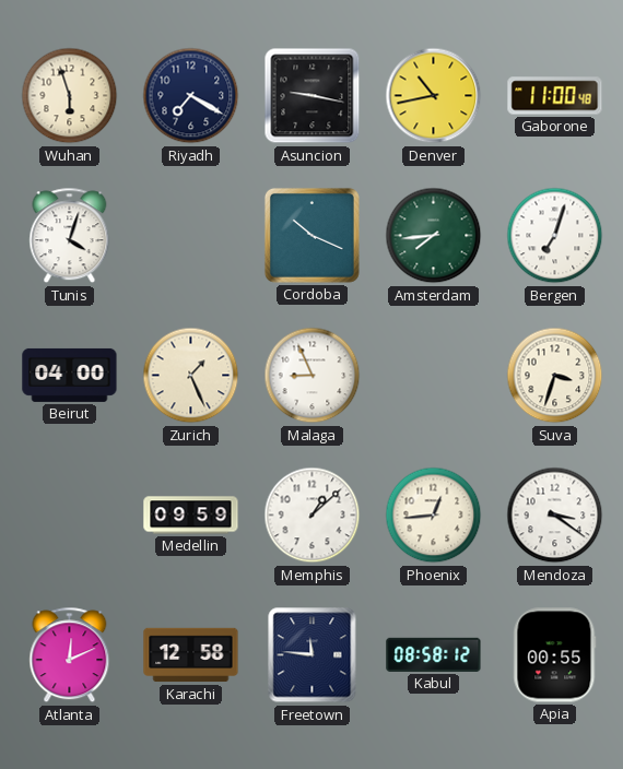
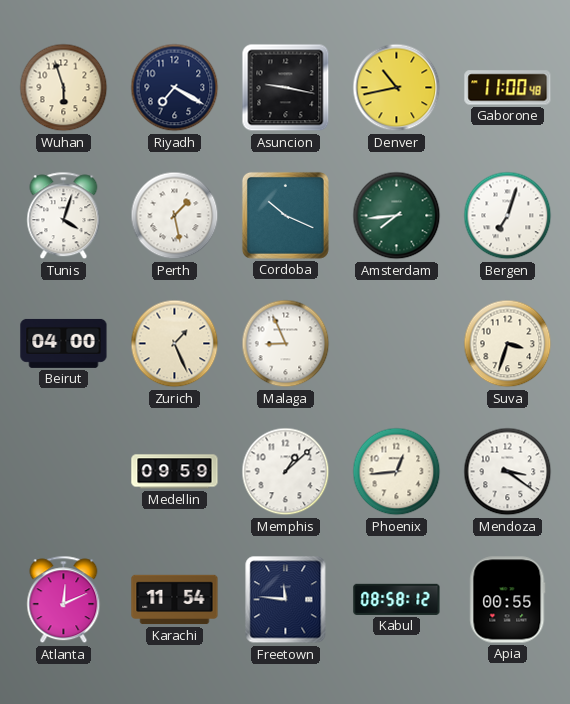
Perth: none -> 1:28 (175, 216)
Karachi: 12:58 -> 11:54 (175, 600)
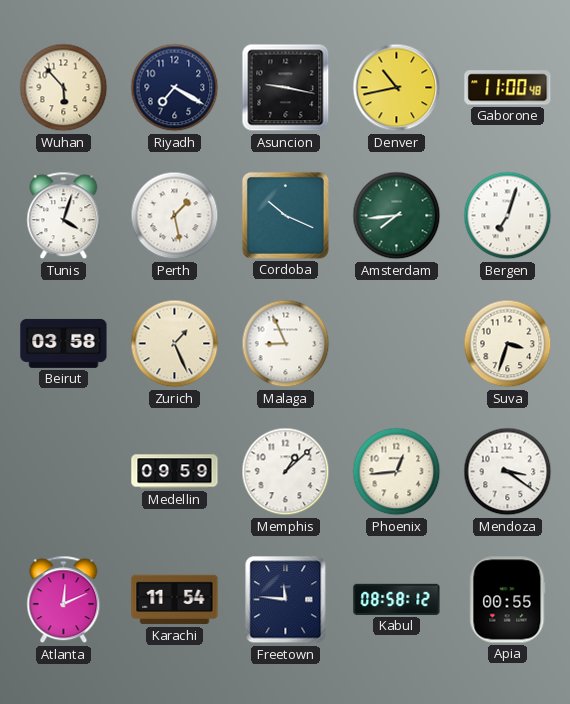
Wuhan: 5:57 -> 5:53 (64, 88)
Beirut: 04:00 -> 03:58 (64, 343)
